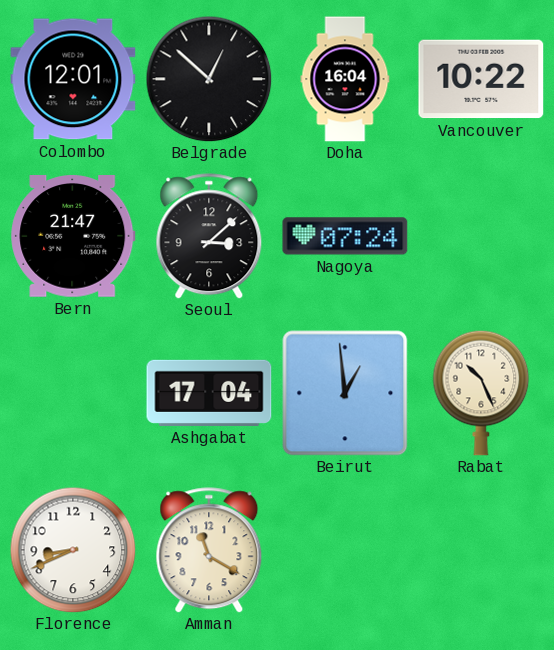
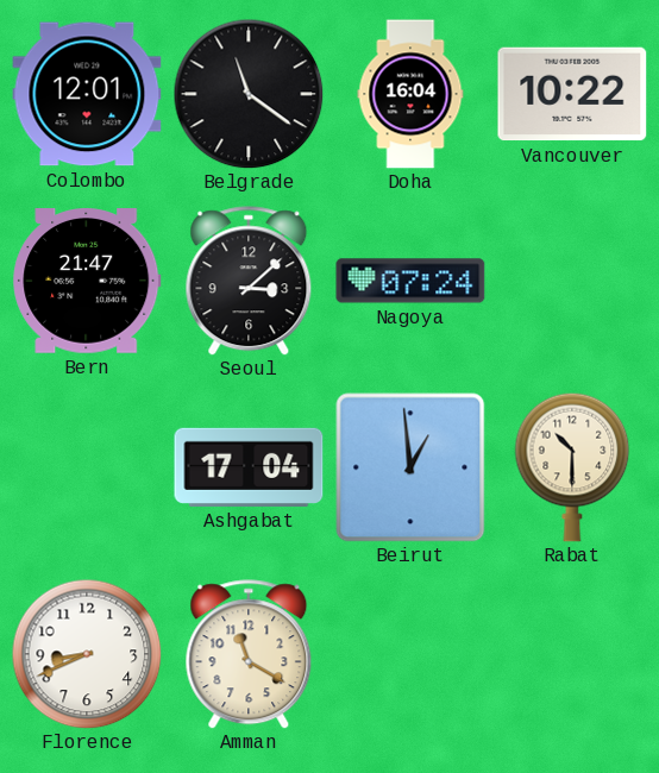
Belgrade: 12:52 -> 11:21 (249, 94)
Rabat: 10:26 -> 10:30 (572, 467)
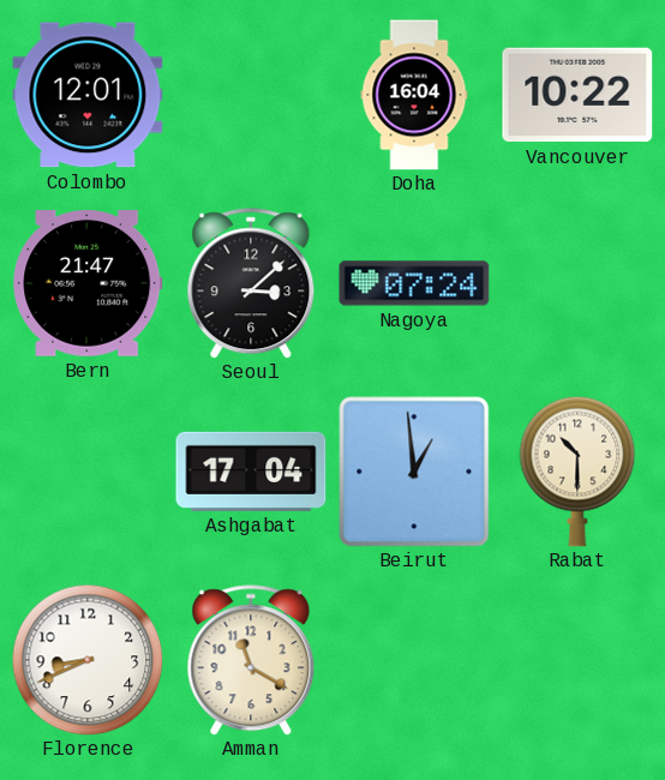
Belgrade: 11:21 -> none (249, 94)
